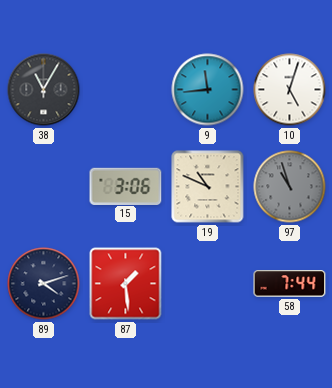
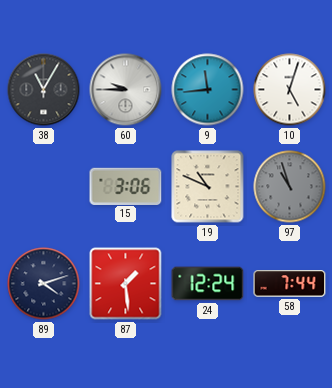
60: none -> 9:45 (126, 90)
24: none -> 12:24 (208, 284)
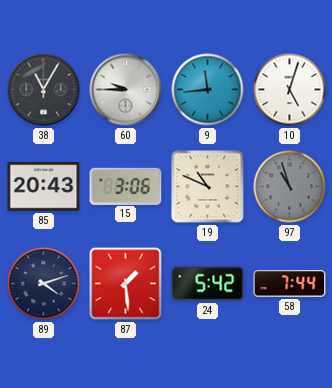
85: none -> 20:43 (44, 187)
24: 12:24 -> 5:42 (208, 284)
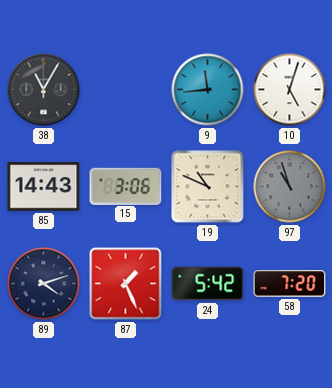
60: 9:45 -> none (126, 90)
85: 20:43 -> 14:43 (44, 187)
87: 1:29 -> 1:26 (126, 284)
58: 7:44 -> 7:20 (290, 284)
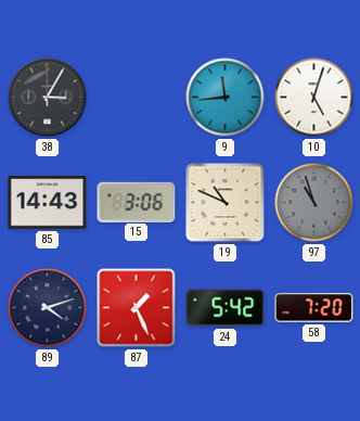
38: 11:05 -> 3:05 (48, 98)
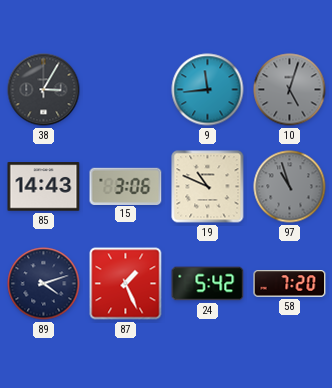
10 dial: white -> grey (290, 90)
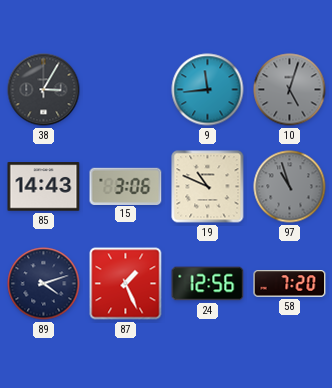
24: 5:42 -> 12:56 (208, 284)
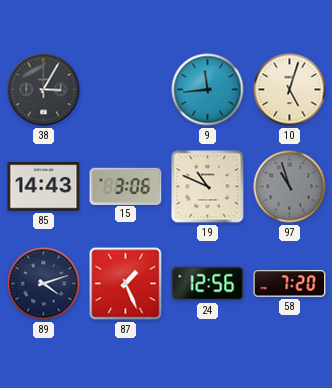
10 dial: grey -> cream (290, 90)
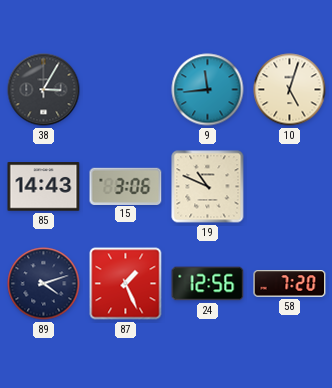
97: 10:57 -> none (290, 187)
